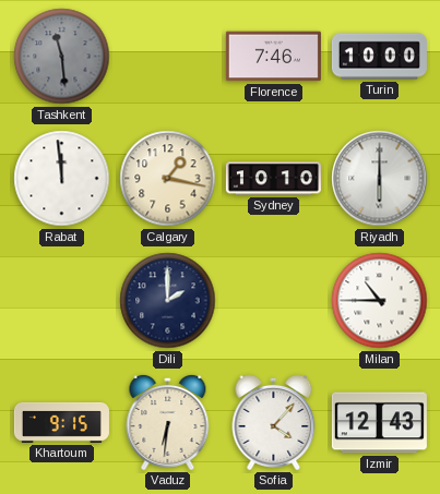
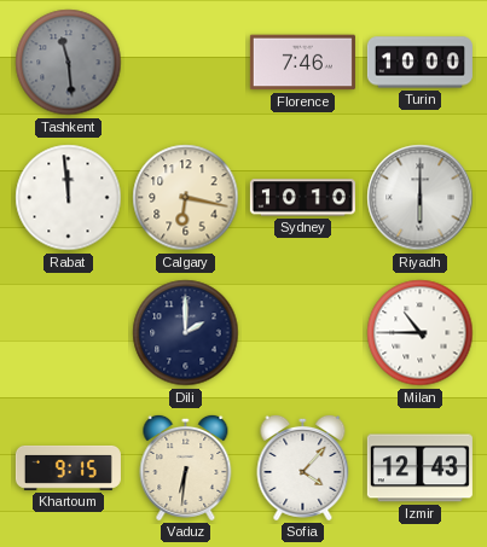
Calgary: 1:17 -> 6:17 (186, 198)
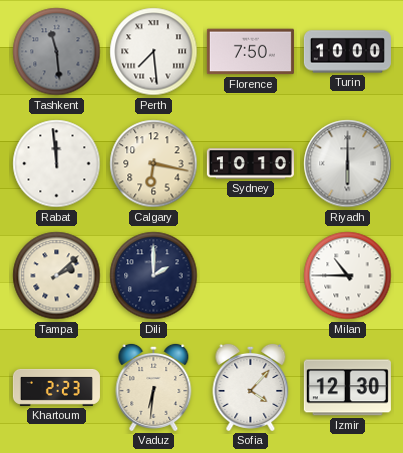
Perth: none -> 7:29 (154, 52)
Florence: 7:46 -> 7:50 (250, 52)
Tampa: none -> 2:08 (57, 276)
Khartoum: 9:15 -> 2:23 (56, 387)
Izmir: 12:43 -> 12:30 (347, 388)
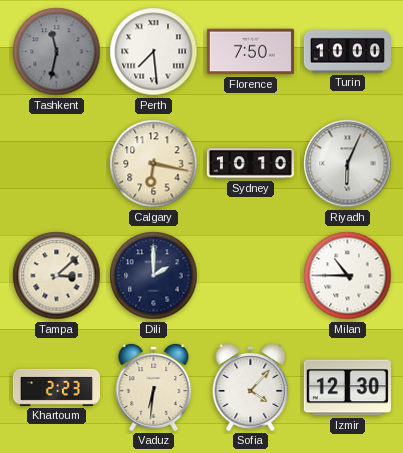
Tashkent: 11:29 -> 11:32 (57, 52)
Rabat: 11:59 -> none (57, 164)
Riyadh: 6:00 -> 6:04 (348, 164)
Tampa: 2:08 -> 3:08 (57, 276)
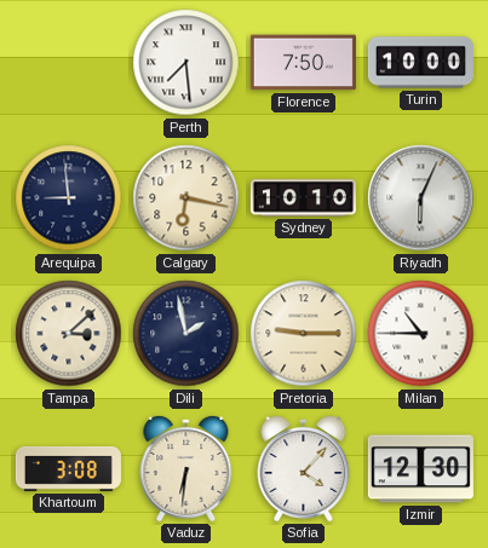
Tashkent: 11:32 -> none (57, 52)
Arequipa: none -> 8:59 (69, 198)
Dili: 2:00 -> 1:58 (186, 334)
Pretoria: none -> 9:15 (304, 334)
Khartoum: 2:23 -> 3:08 (68, 468)
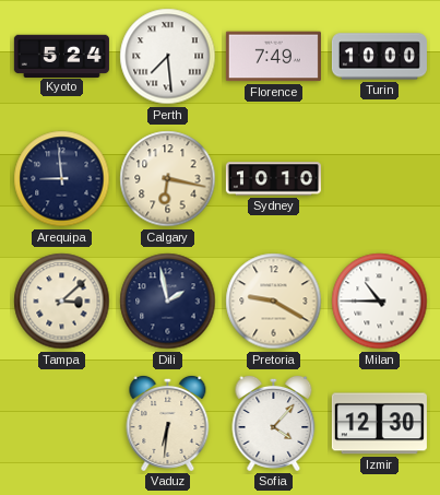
Kyoto: none -> 5:24 (61, 56)
Florence: 7:50 -> 7:49 (273, 57)
Riyadh: 6:04 -> none (421, 198)
Pretoria: 9:15 -> 9:20 (274, 302)
Khartoum: 3:08 -> none (68, 468)
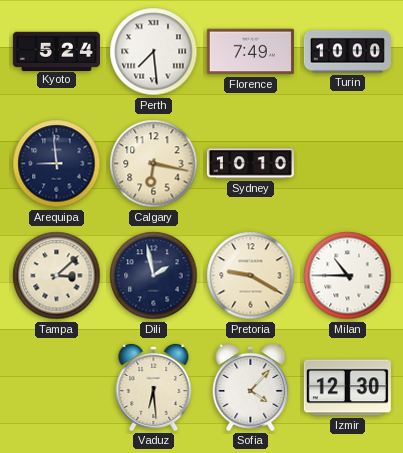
Vaduz: 6:31 -> 6:29 (154, 387)
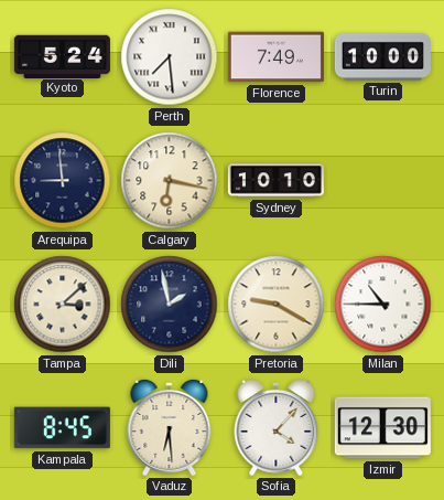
Kampala: none -> 8:45 (62, 428)
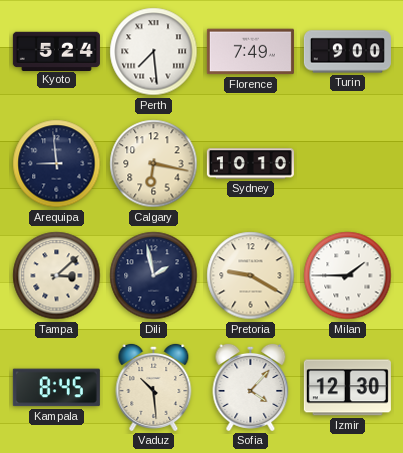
Turin: 10:00 -> 9:00 (347, 52)
Milan: 10:45 -> 1:45 (348, 276)
Vaduz: 6:29 -> 10:29 (154, 387)
